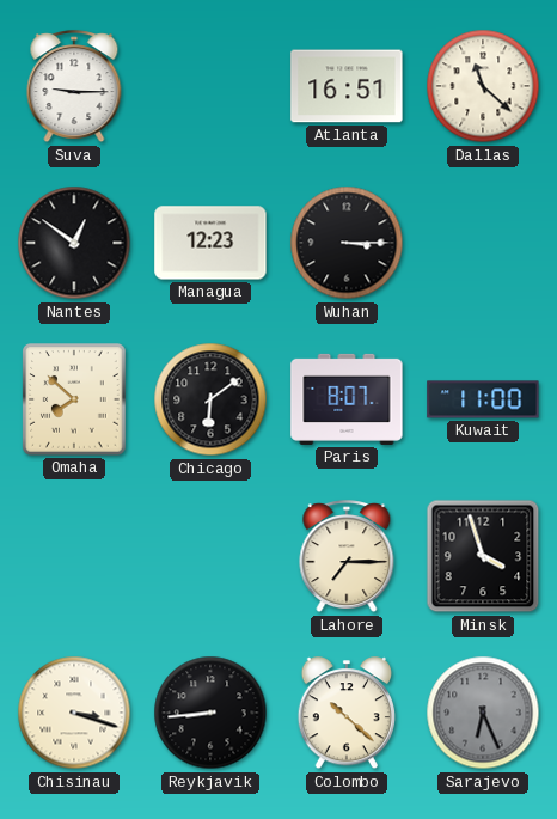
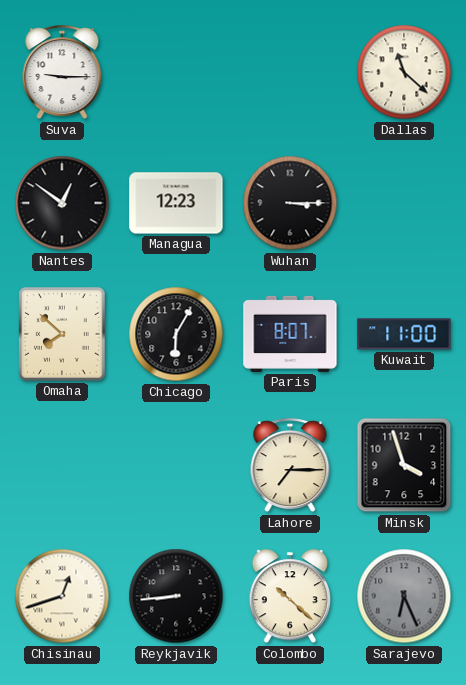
Atlanta: 16:51 -> none (347, 86)
Chicago: 6:09 -> 6:05 (176, 334)
Chisinau: 3:18 -> 12:42 (62, 596)
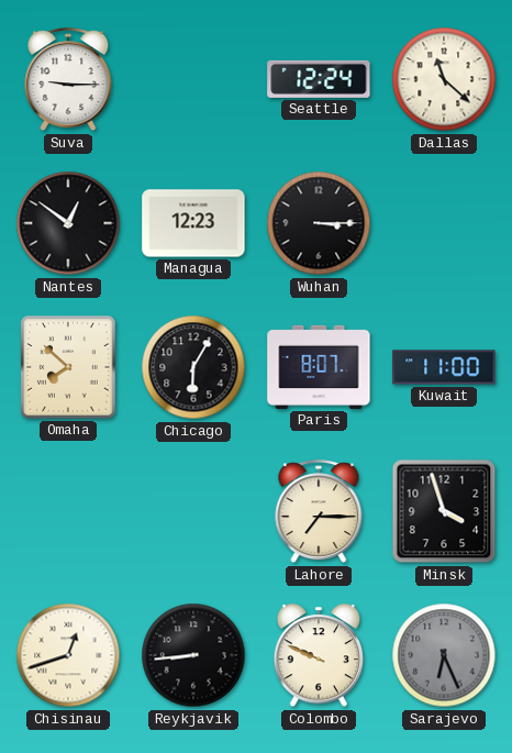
Seattle: none -> 12:24 (319, 79)
Colombo: 10:22 -> 9:49 (318, 656)
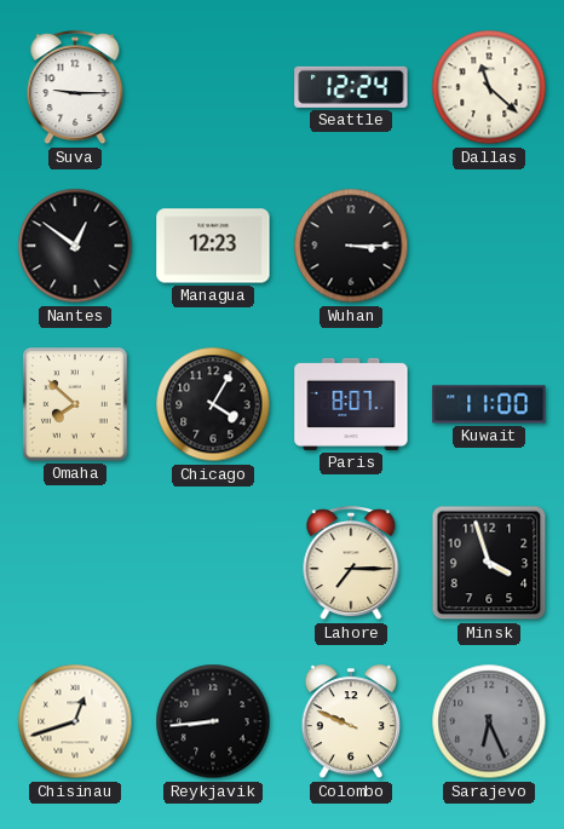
Chicago: 6:05 -> 4:05 (213, 404)
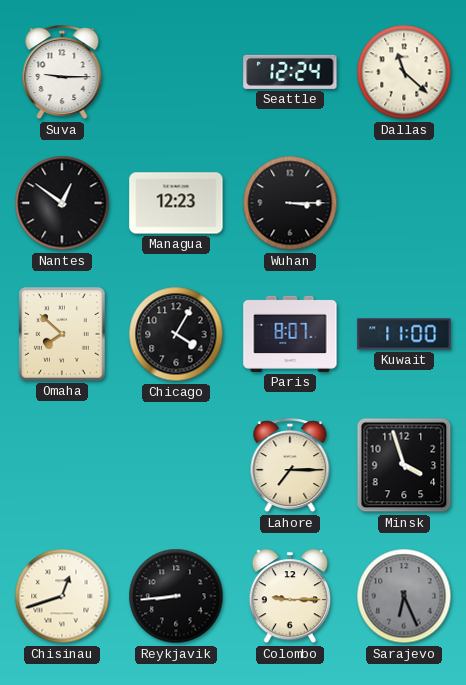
Colombo: 9:49 -> 9:15 (289, 597)
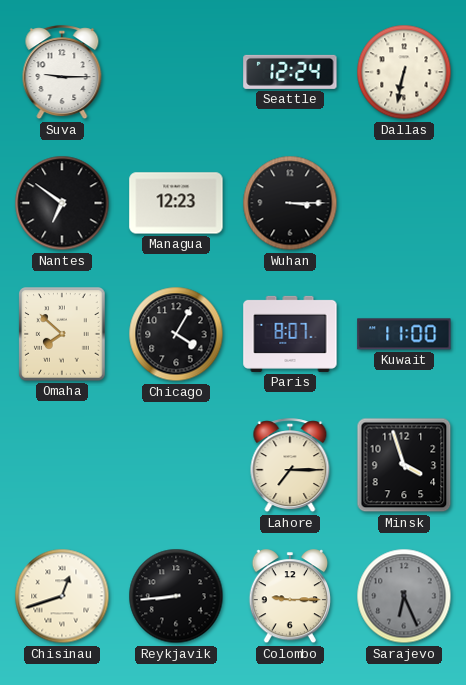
Dallas: 11:22 -> 6:32 (404, 72)
Nantes: 12:51 -> 6:51 (62, 203)
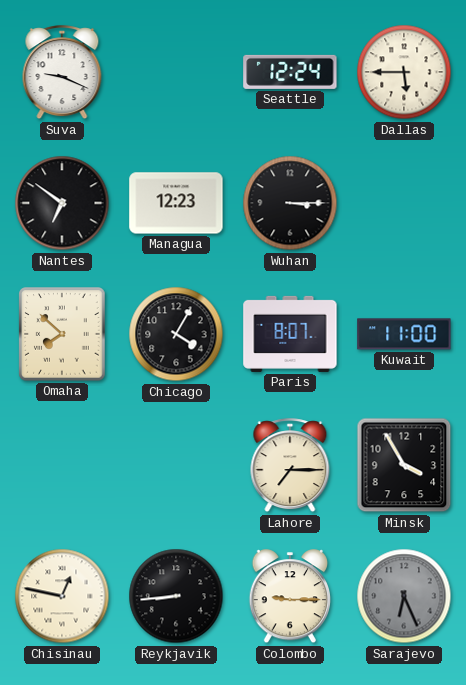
Suva: 9:15 -> 9:19 (62, 73)
Dallas: 6:32 -> 5:45 (404, 72)
Minsk: 3:57 -> 3:55 (404, 465)
Chisinau: 12:42 -> 12:47 (62, 596)
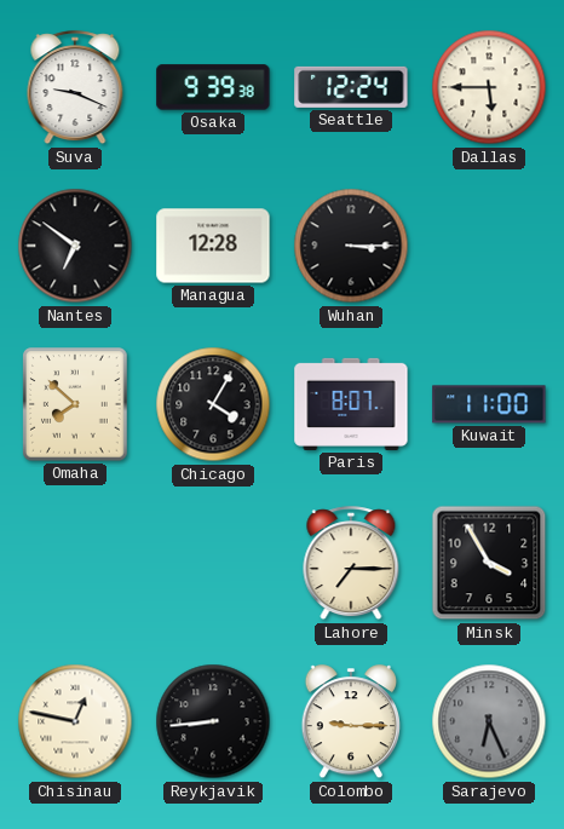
Osaka: none -> 9:39 (213, 87)
Managua: 12:23 -> 12:28 (213, 246)
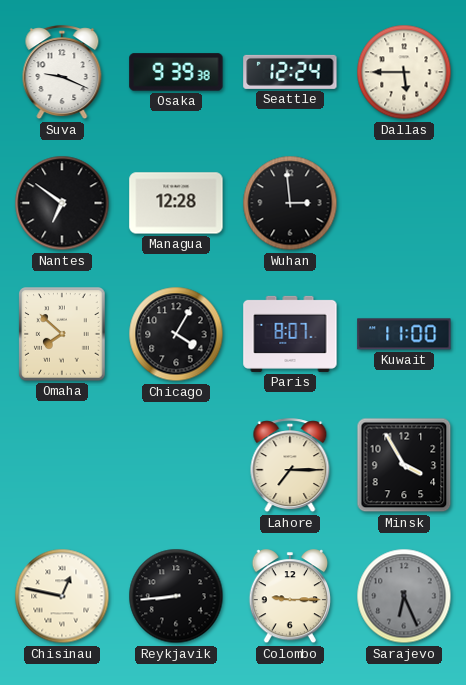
Wuhan: 3:15 -> 2:59 (290, 203)
